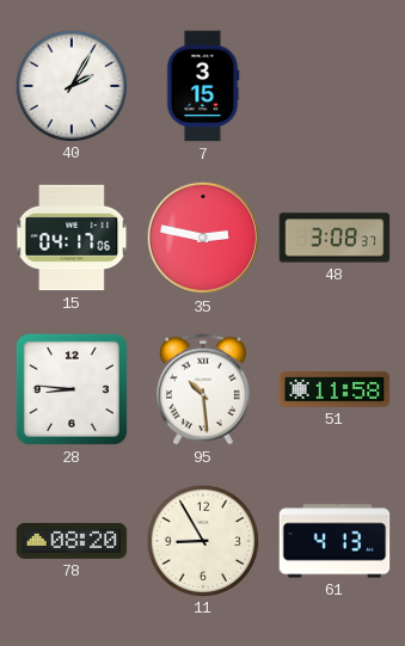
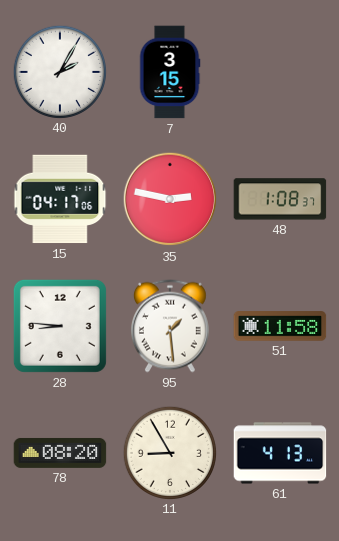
48: 3:08 -> 1:08 (280, 199)
95: 10:29 -> 1:29 (170, 326)
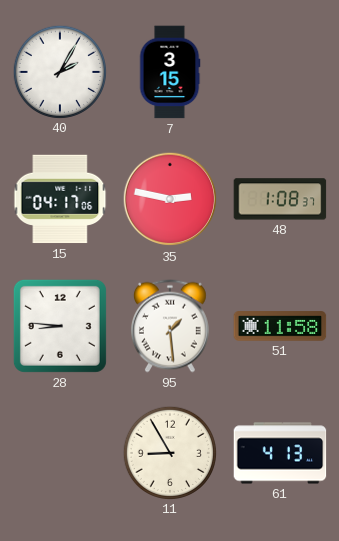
78: 08:20 -> none (60, 453)
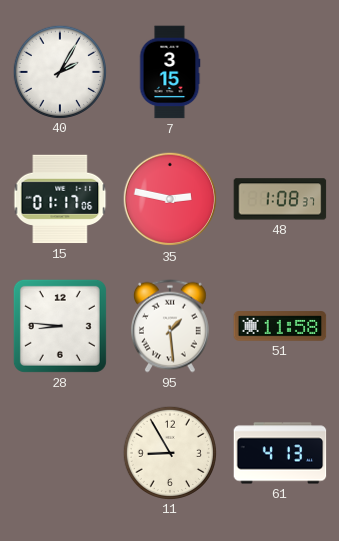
15: 04:17 -> 01:17 (60, 199)
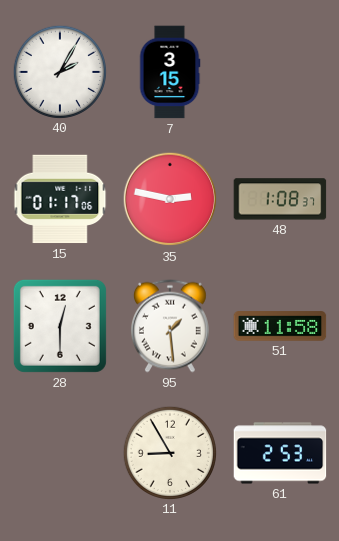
28: 8:46 -> 12:30 (60, 326)
61: 4:13 -> 2:53 (280, 453)
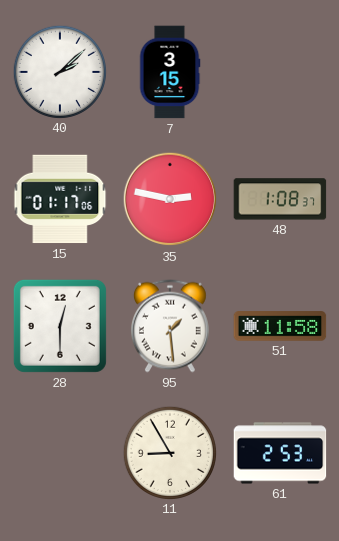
40: 2:05 -> 2:08 (59, 71)
